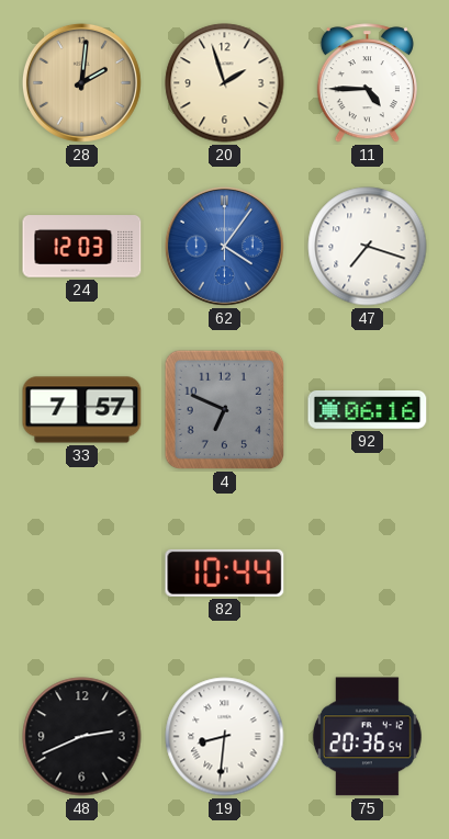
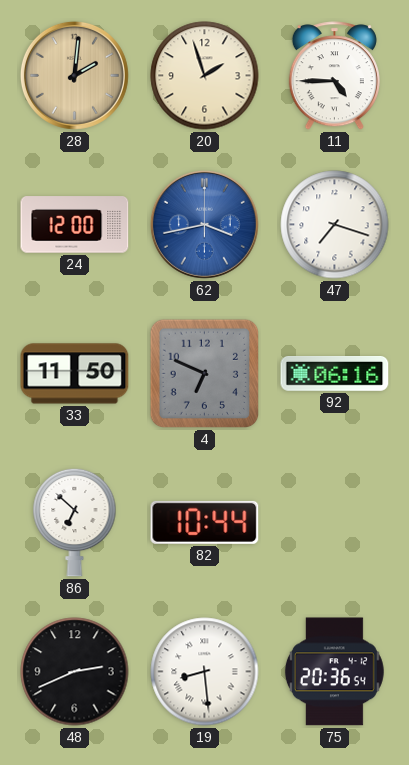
24: 12:03 -> 12:00 (75, 225)
62: 4:06 -> 3:43 (204, 224)
33: 7:57 -> 11:50 (75, 374)
86: none -> 6:52 (75, 522)
19: 8:31 -> 8:29 (205, 672)
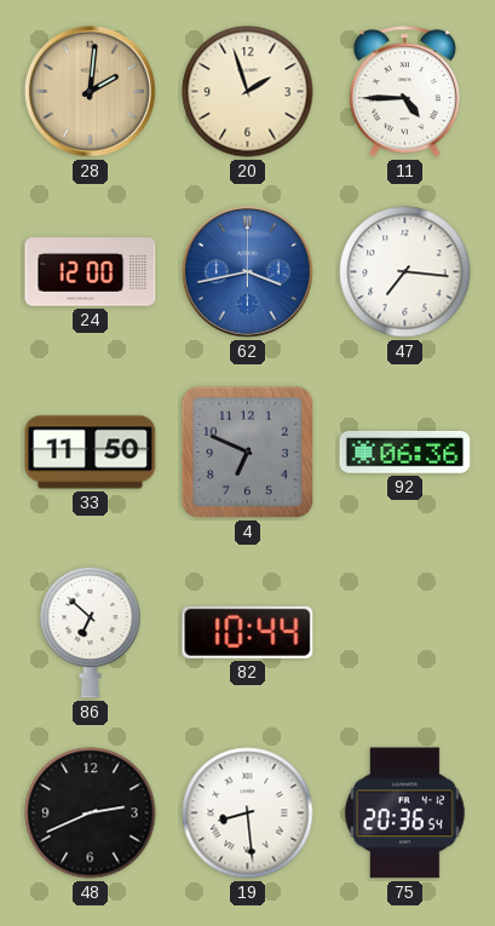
47: 7:18 -> 7:16 (405, 272)
92: 06:16 -> 06:36 (405, 453)
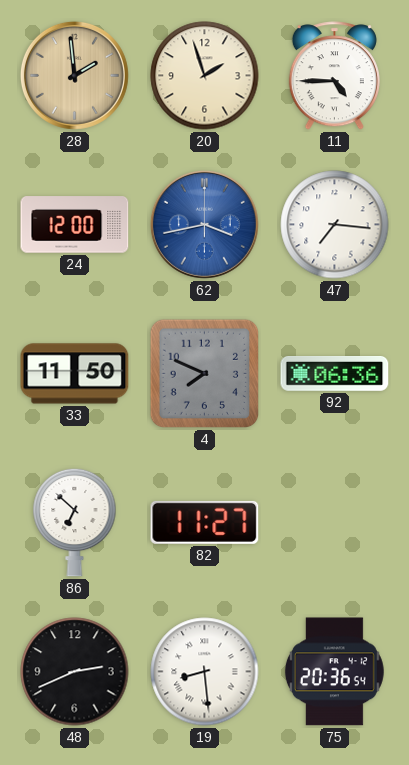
28: 2:01 -> 1:59 (74, 75)
4: 6:49 -> 7:49 (205, 374)
82: 10:44 -> 11:27 (205, 522)
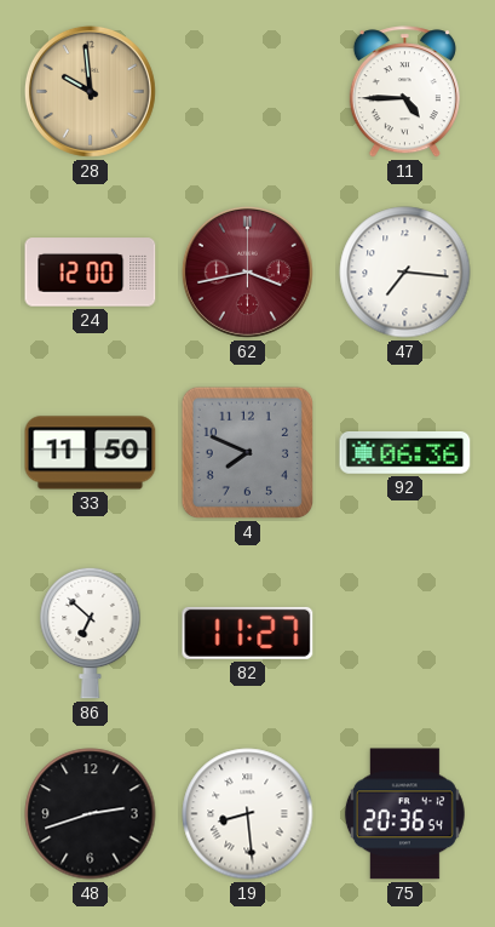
28: 1:59 -> 9:59 (90, 91)
20: 1:57 -> none (205, 76)
62 dial: blue -> burgundy (247, 271)
48: 2:41 -> 2:42 (91, 814)
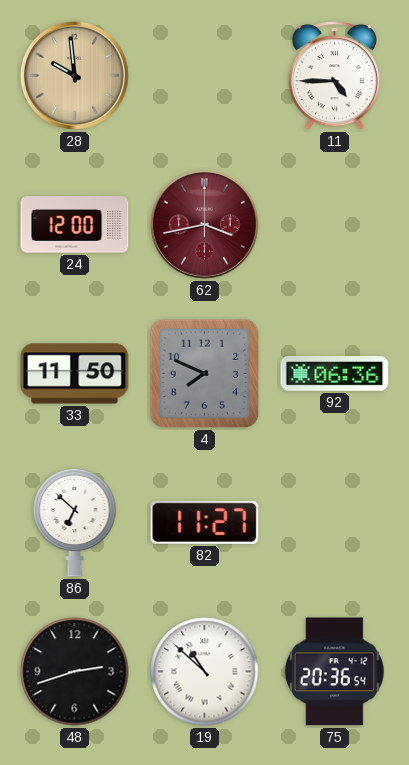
47: 7:16 -> none (405, 273)
19: 8:29 -> 10:52 (205, 672)
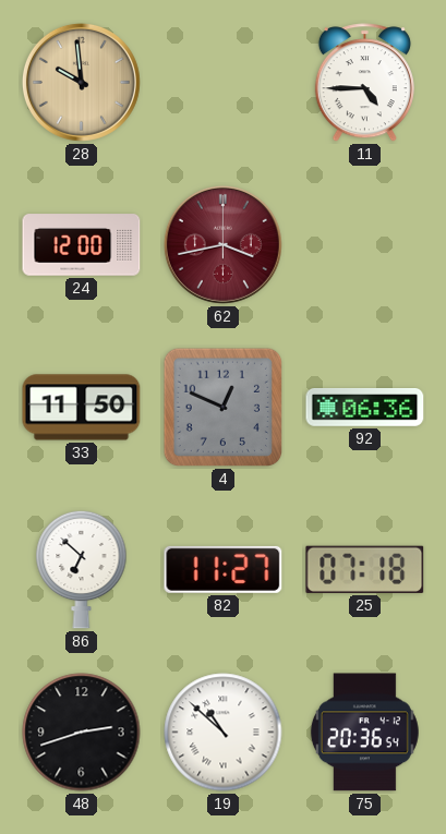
4: 7:49 -> 12:49 (224, 408)
25: none -> 07:18 (365, 569)
